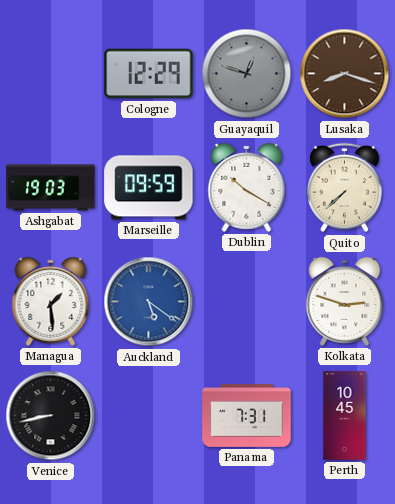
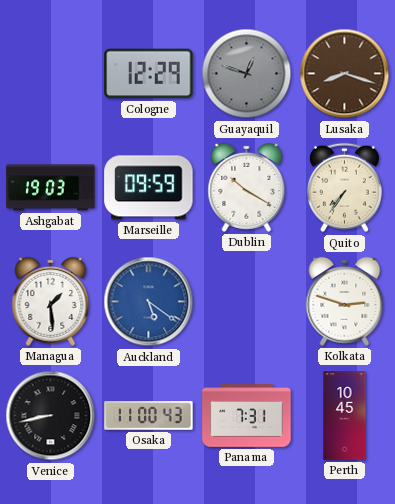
Quito: 7:38 -> 7:36 (344, 188)
Osaka: none -> 11:00 (149, 416)
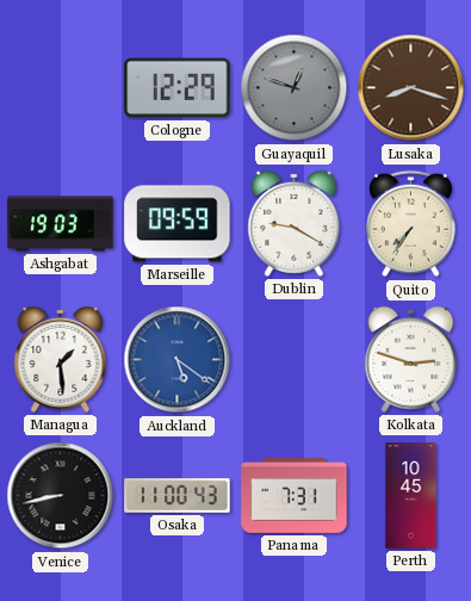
Dublin: 10:20 -> 9:20 (295, 223)
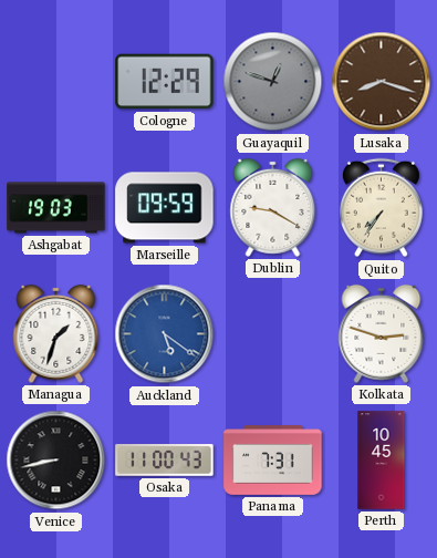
Managua: 1:29 -> 1:33 (56, 333)
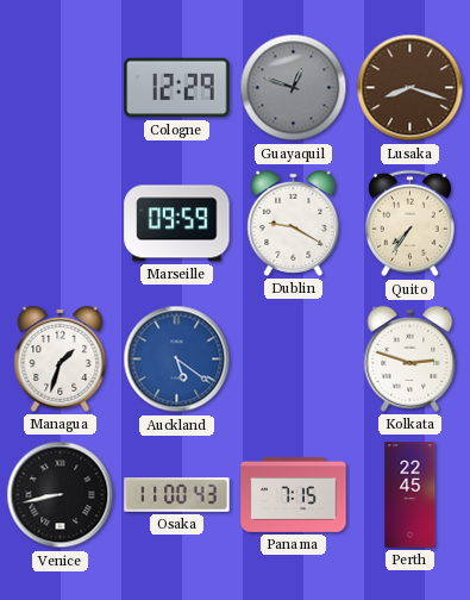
Ashgabat: 19:03 -> none (56, 208)
Panama: 7:31 -> 7:15 (294, 495)
Perth: 10:45 -> 22:45 (411, 495)
